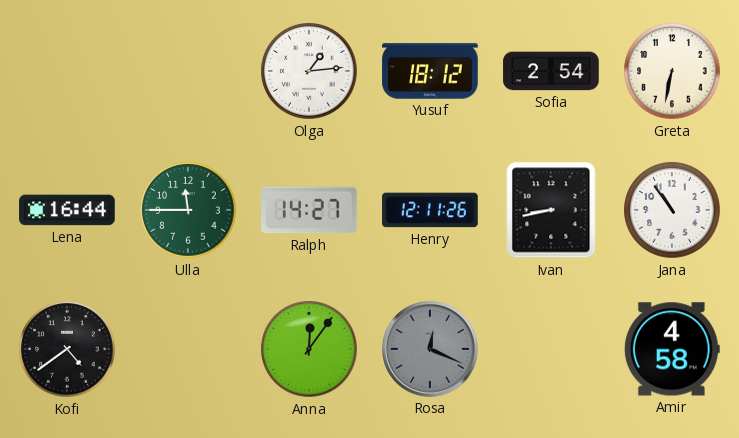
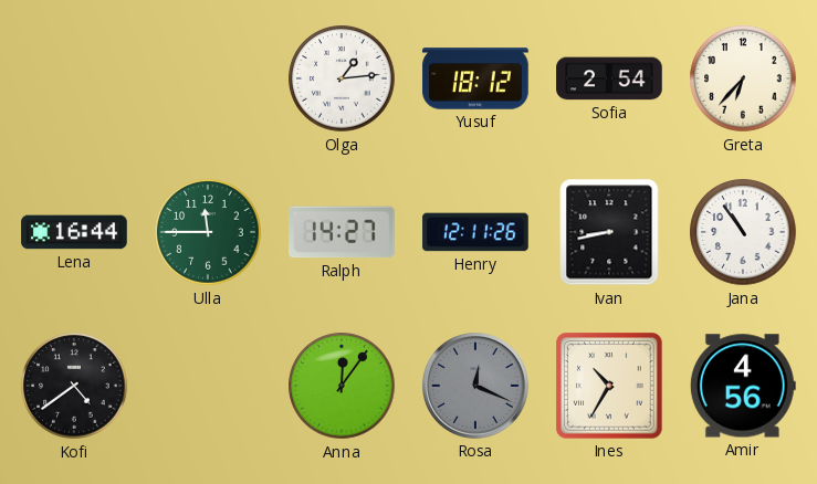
Greta: 6:32 -> 6:37 (743, 78)
Ines: none -> 10:35 (609, 386)
Amir: 4:58 -> 4:56 (743, 386)
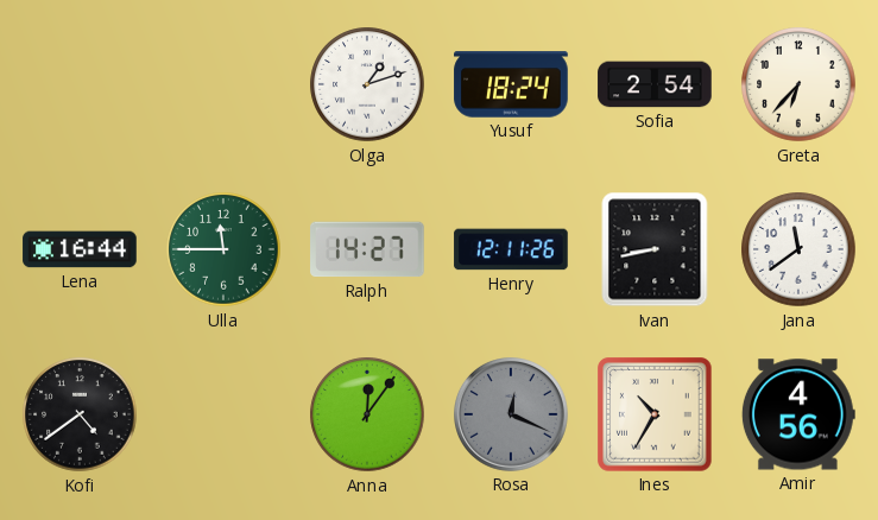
Olga: 1:14 -> 1:12 (367, 84)
Yusuf: 18:12 -> 18:24 (511, 84)
Jana: 10:54 -> 11:39 (798, 249)
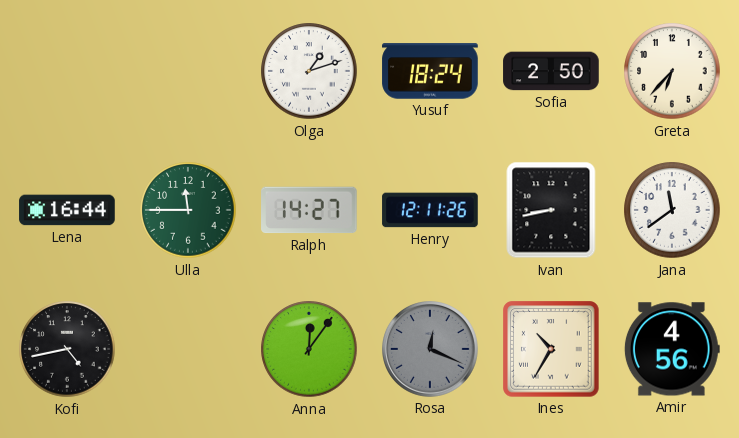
Sofia: 2:54 -> 2:50 (551, 71)
Kofi: 4:39 -> 4:43 (67, 349)
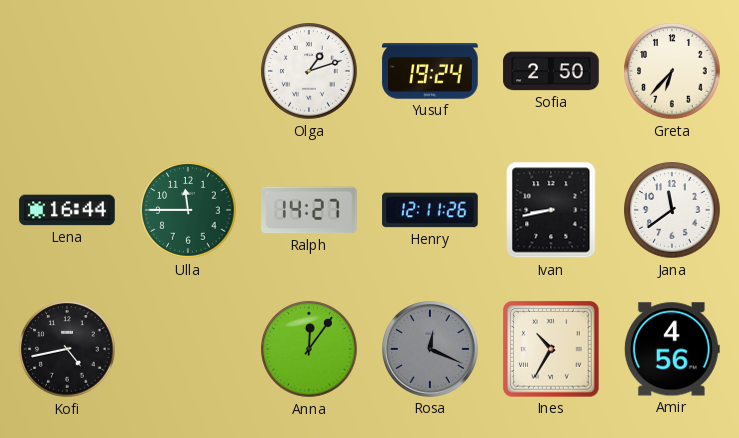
Yusuf: 18:24 -> 19:24 (430, 71)
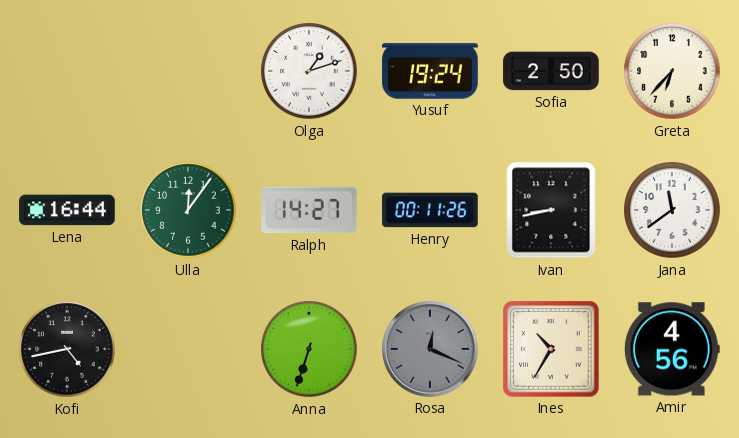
Ulla: 11:45 -> 12:06 (188, 210)
Henry: 12:11 -> 00:11 (430, 210)
Anna: 12:06 -> 6:33 (309, 349)
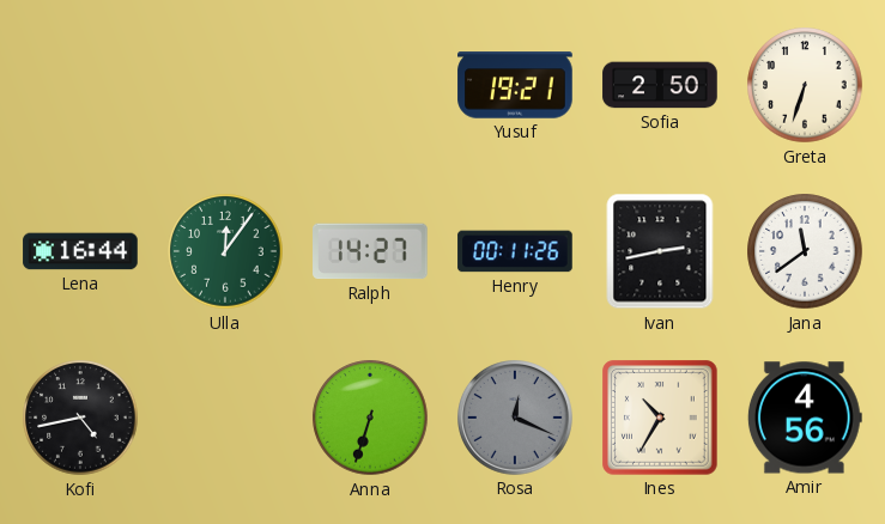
Olga: 1:12 -> none (309, 71)
Yusuf: 19:24 -> 19:21 (515, 85)
Greta: 6:37 -> 6:33 (805, 85)
Ivan: 8:43 -> 2:43 (660, 251)
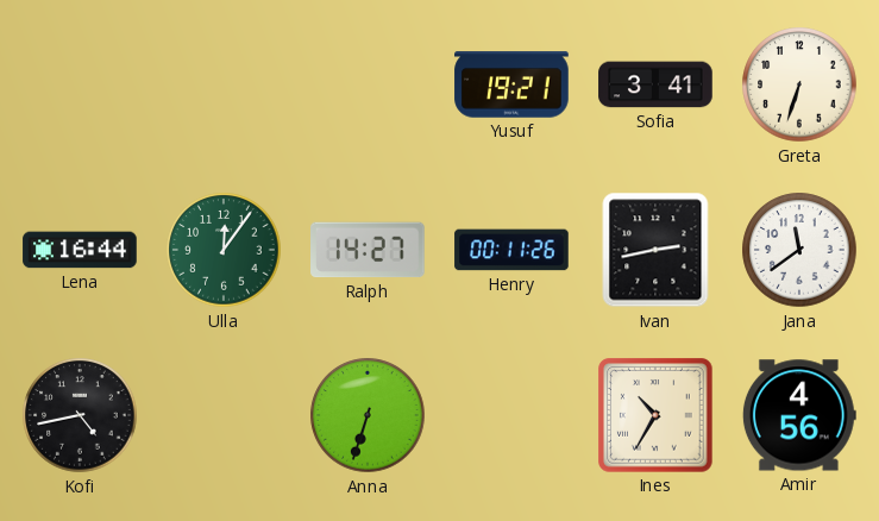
Sofia: 2:50 -> 3:41 (655, 84)
Rosa: 12:19 -> none (516, 419)
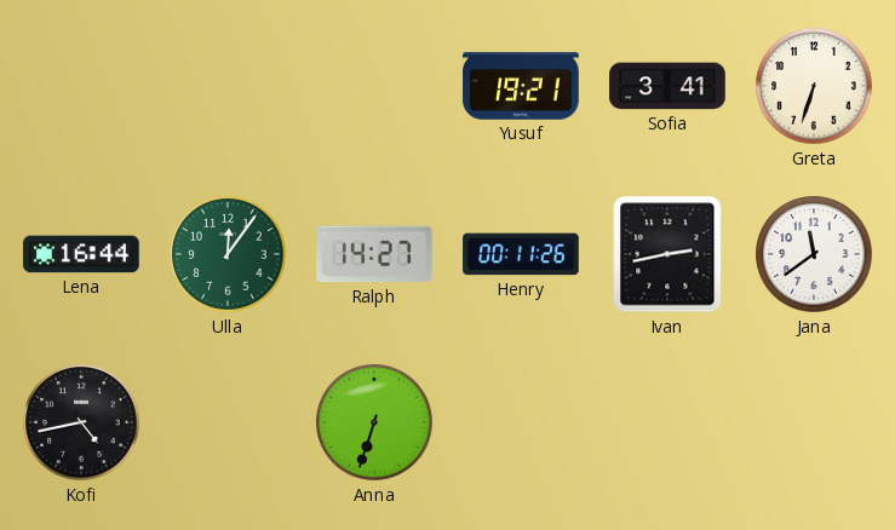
Ines: 10:35 -> none (655, 415)
Amir: 4:56 -> none (799, 415)
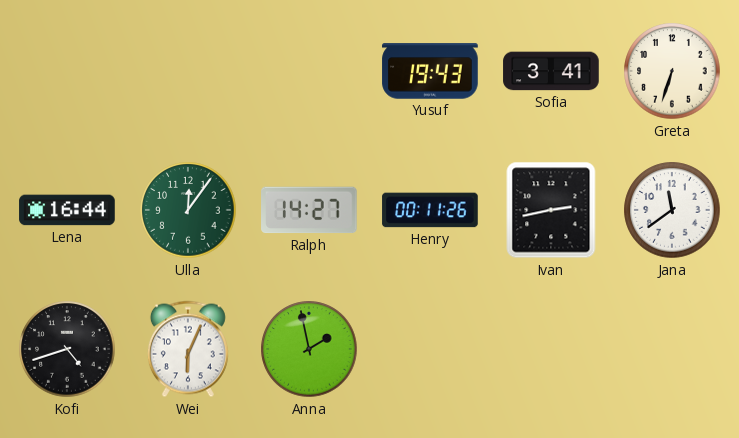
Yusuf: 19:21 -> 19:43 (430, 71)
Kofi: 4:43 -> 4:42 (67, 349)
Wei: none -> 6:04 (188, 349)
Anna: 6:33 -> 1:58 (309, 349)
